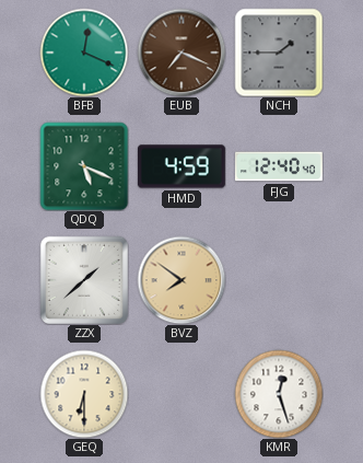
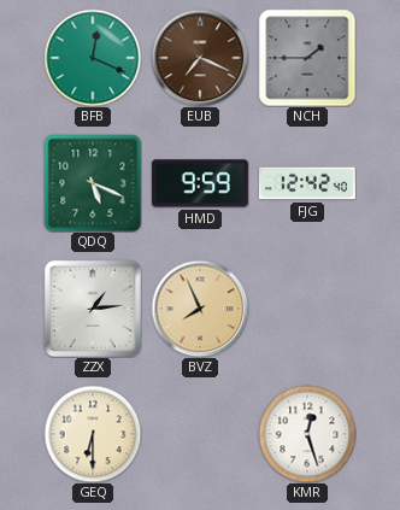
HMD: 4:59 -> 9:59 (200, 183)
FJG: 12:40 -> 12:42 (307, 183)
ZZX: 1:38 -> 1:14 (93, 309)
BVZ: 7:51 -> 7:56 (200, 309)
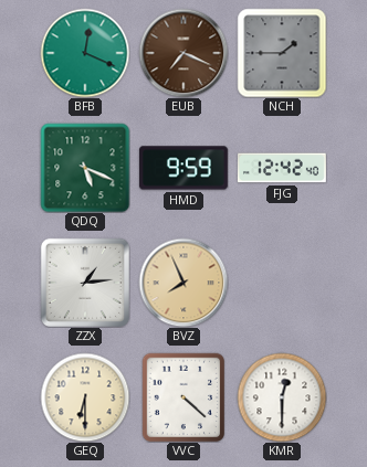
VVC: none -> 4:22 (182, 397)
KMR: 12:27 -> 12:30 (282, 397)
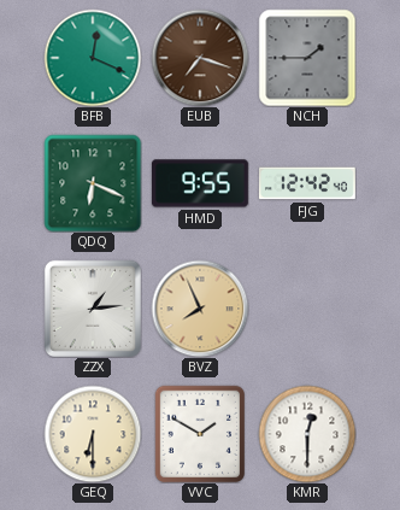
EUB: 7:19 -> 7:18 (200, 58)
QDQ: 5:19 -> 6:19 (93, 183)
HMD: 9:59 -> 9:55 (200, 183)
VVC: 4:22 -> 1:50 (199, 434)
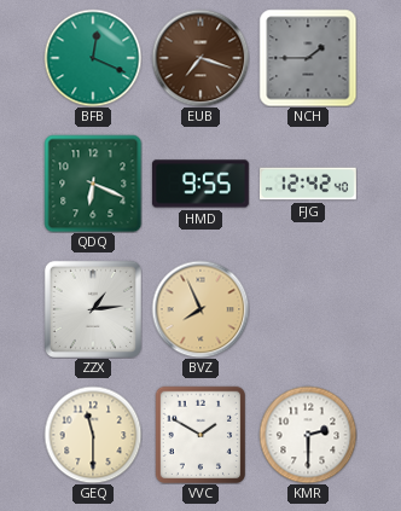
GEQ: 6:30 -> 11:30 (93, 435)
KMR: 12:30 -> 2:30 (308, 435)
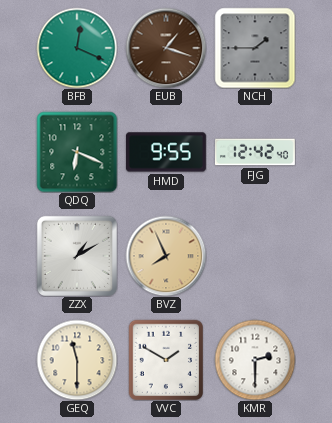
EUB: 7:18 -> 1:18 (166, 48)
ZZX: 1:14 -> 1:10 (77, 256)
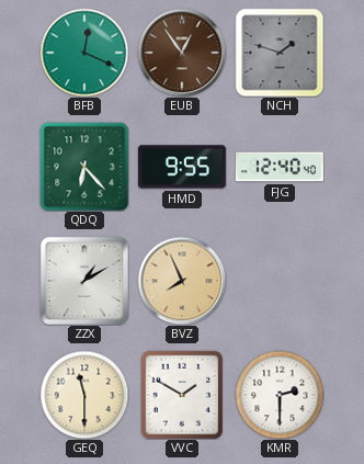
EUB: 1:18 -> 12:54 (182, 53)
NCH: 1:45 -> 1:48 (280, 53)
QDQ: 6:19 -> 6:23 (84, 167)
FJG: 12:42 -> 12:40 (280, 167)
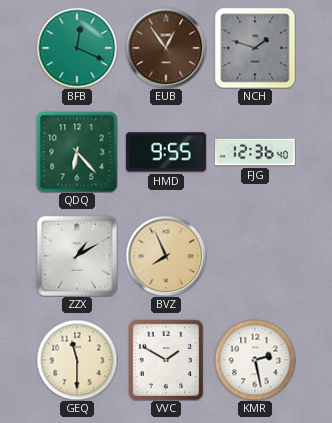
FJG: 12:40 -> 12:36 (255, 152)
KMR: 2:30 -> 2:28 (255, 360)
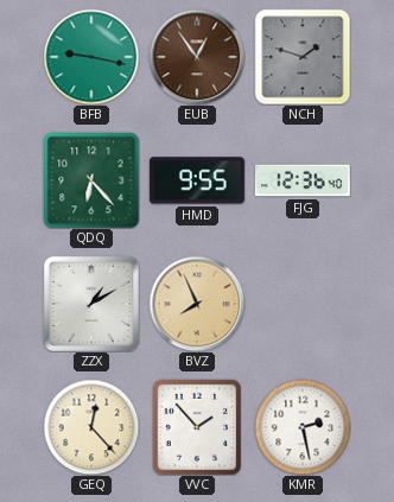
BFB: 12:19 -> 9:17 (91, 57)
GEQ: 11:30 -> 12:23 (91, 427)
VVC: 1:50 -> 1:53 (196, 427)
